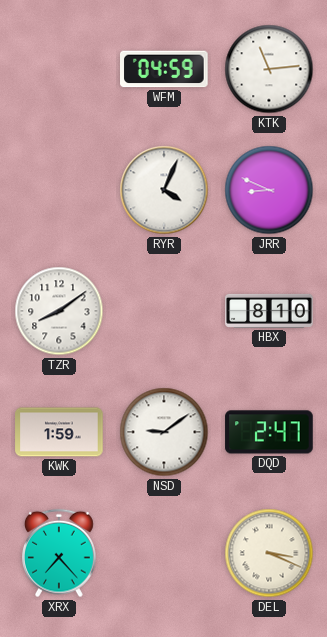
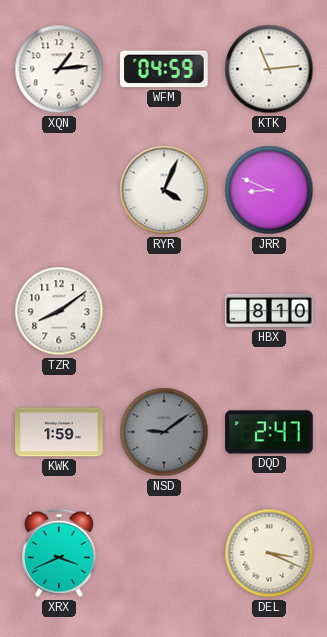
XQN: none -> 1:14 (59, 69)
NSD dial: white -> grey (164, 432)
XRX: 7:23 -> 3:41 (60, 553)
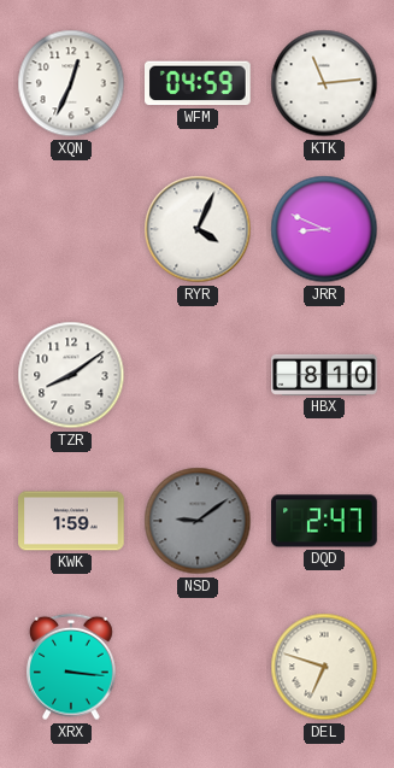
XQN: 1:14 -> 12:34 (71, 83)
XRX: 3:41 -> 3:16 (72, 667)
DEL: 3:19 -> 6:48 (324, 667)
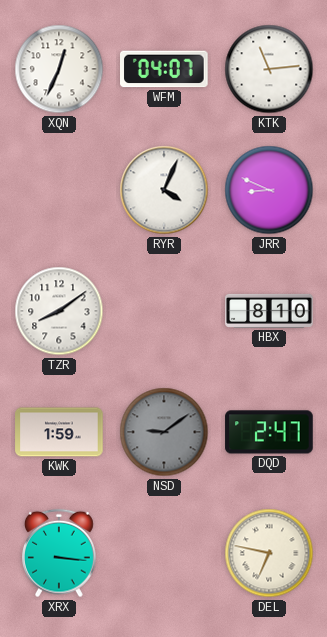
WFM: 04:59 -> 04:07 (165, 69)
DEL: 6:48 -> 6:47 (269, 553)
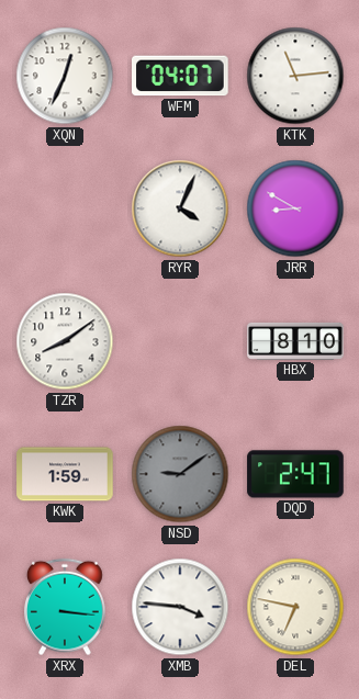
JRR: 8:49 -> 8:50 (295, 208)
XMB: none -> 3:46 (180, 607)
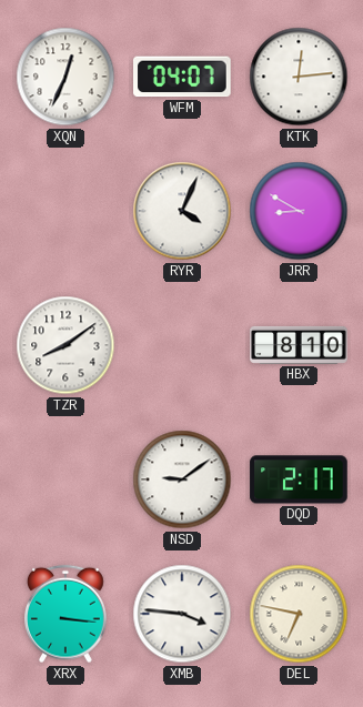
KTK: 11:14 -> 12:14 (299, 77)
KWK: 1:59 -> none (65, 474)
NSD dial: grey -> white (182, 479)
DQD: 2:47 -> 2:17 (299, 479)
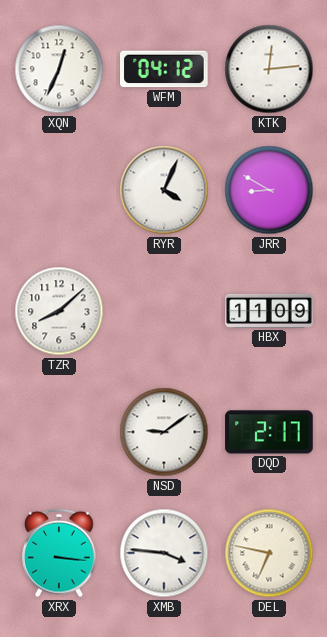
WFM: 04:07 -> 04:12 (165, 69)
TZR: 8:09 -> 8:08 (59, 311)
HBX: 8:10 -> 11:09 (269, 311)
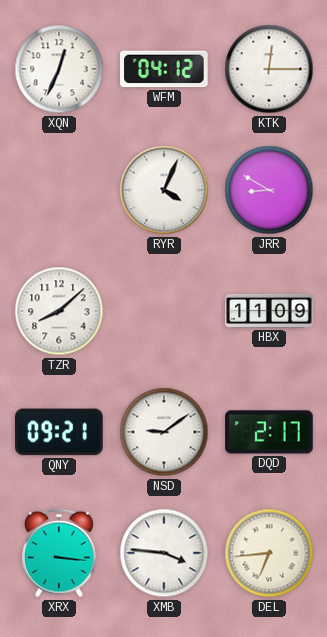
KTK: 12:14 -> 12:15 (269, 69)
QNY: none -> 09:21 (60, 432)
DEL: 6:47 -> 6:44 (269, 553)
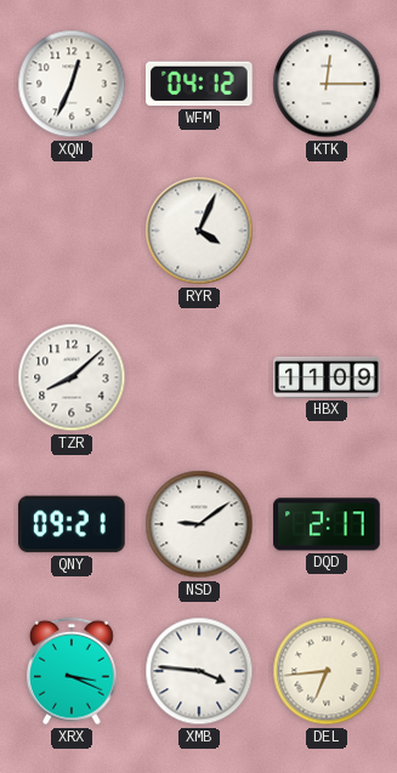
JRR: 8:50 -> none (269, 190)
XRX: 3:16 -> 3:19 (73, 671)
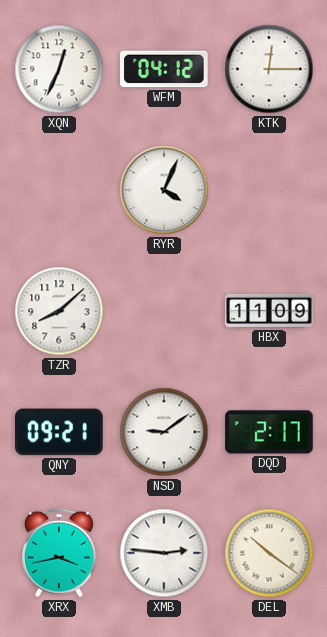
XRX: 3:19 -> 3:43 (60, 553)
XMB: 3:46 -> 2:46 (164, 553)
DEL: 6:44 -> 10:21 (269, 553)
